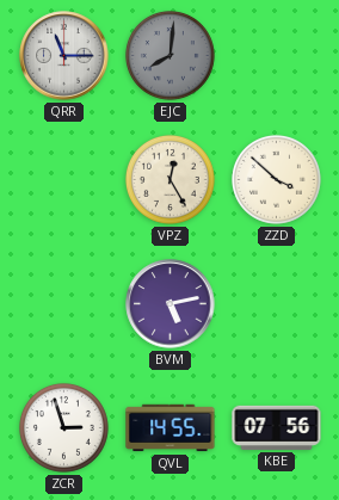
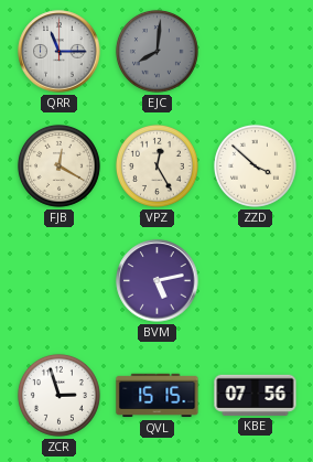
FJB: none -> 12:20 (58, 165)
QVL: 14:55 -> 15:15 (158, 396)
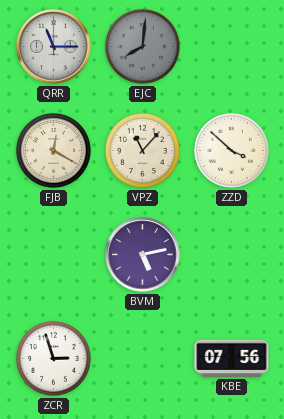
VPZ: 12:25 -> 11:07 (142, 150)
QVL: 15:15 -> none (158, 396)
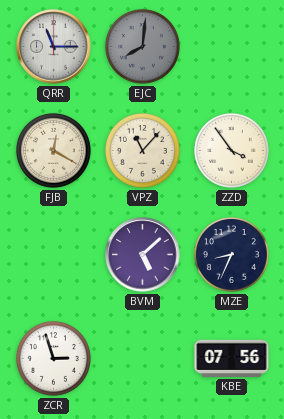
ZZD: 3:52 -> 3:54 (231, 150)
BVM: 5:13 -> 5:08 (143, 255)
MZE: none -> 8:34 (231, 254)
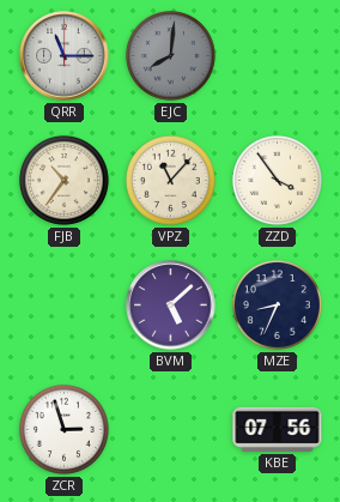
FJB: 12:20 -> 10:36 (63, 180)
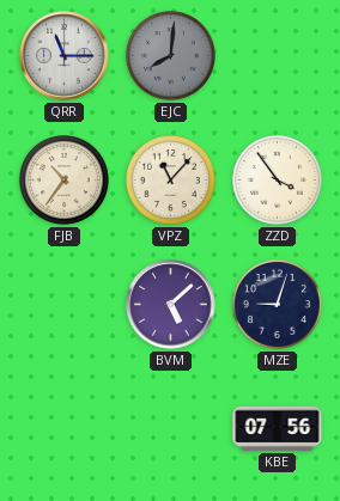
MZE: 8:34 -> 9:03 (277, 304)
ZCR: 2:57 -> none (63, 429)
